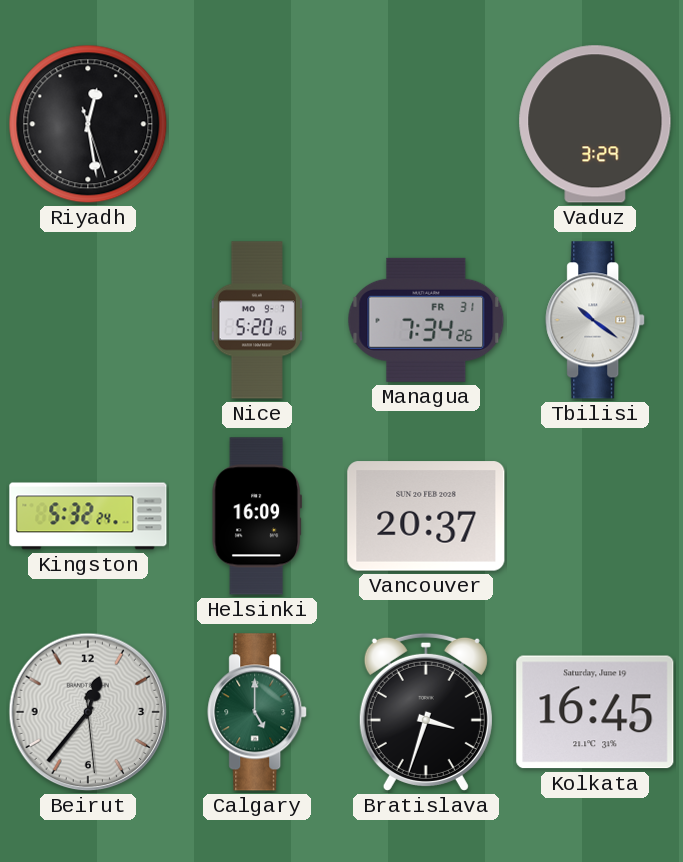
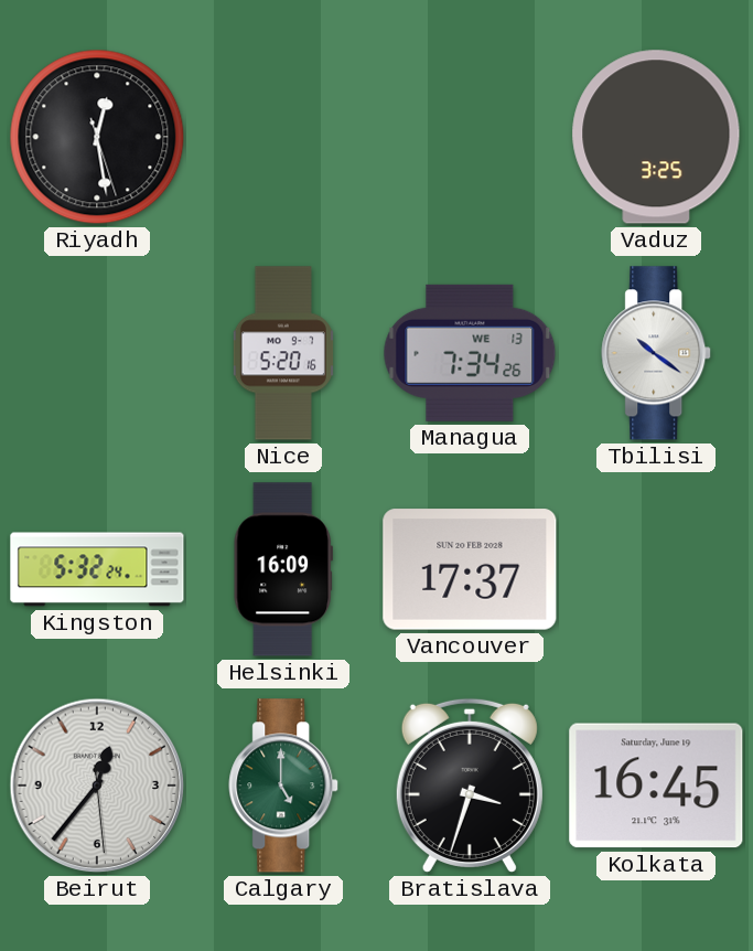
Vaduz: 3:29 -> 3:25 (656, 137)
Managua date: FR 31 -> WE 13 (470, 353)
Vancouver: 20:37 -> 17:37 (470, 569)
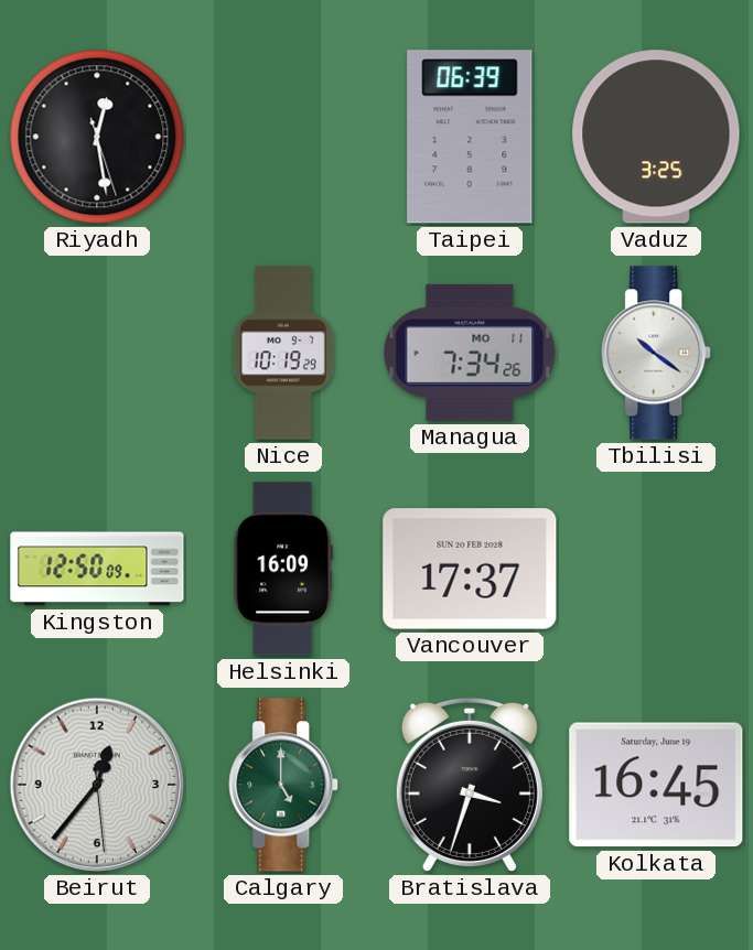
Taipei: none -> 06:39 (470, 137)
Nice: 5:20 -> 10:19 (283, 353)
Managua date: WE 13 -> MO 11 (470, 353)
Kingston: 5:32 -> 12:50 (97, 569)
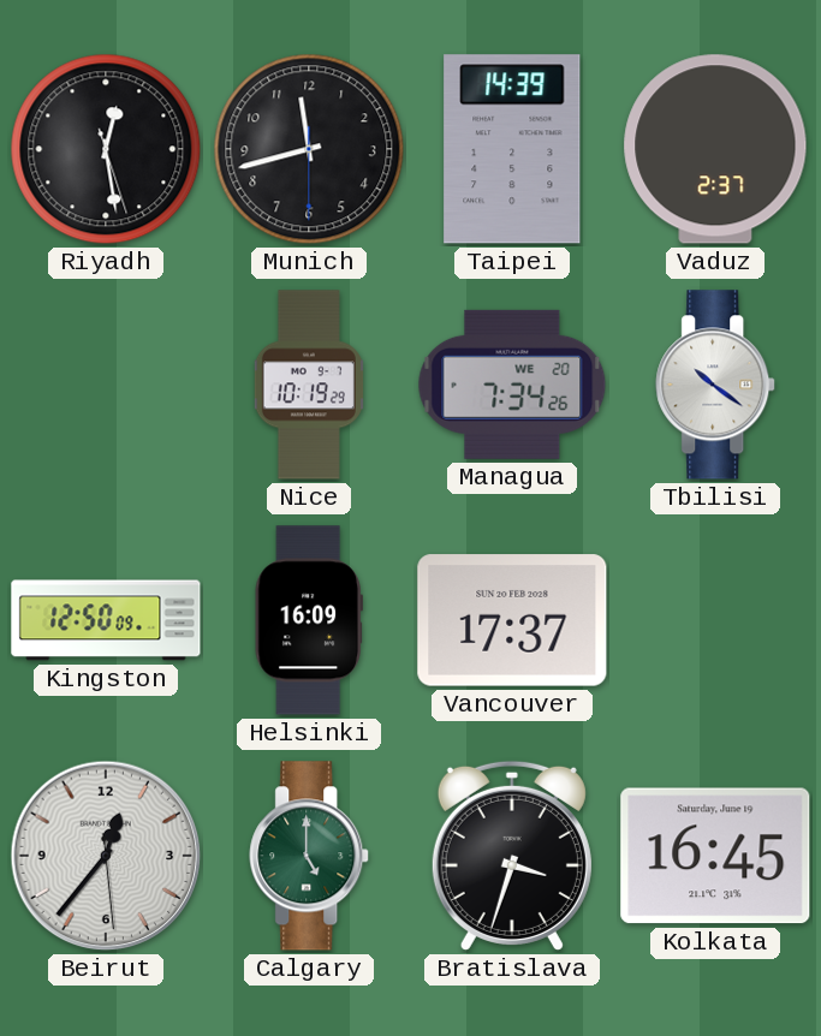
Munich: none -> 11:42 (309, 149)
Taipei: 06:39 -> 14:39 (512, 149)
Vaduz: 3:25 -> 2:37 (715, 149)
Managua date: MO 11 -> WE 20 (512, 385)
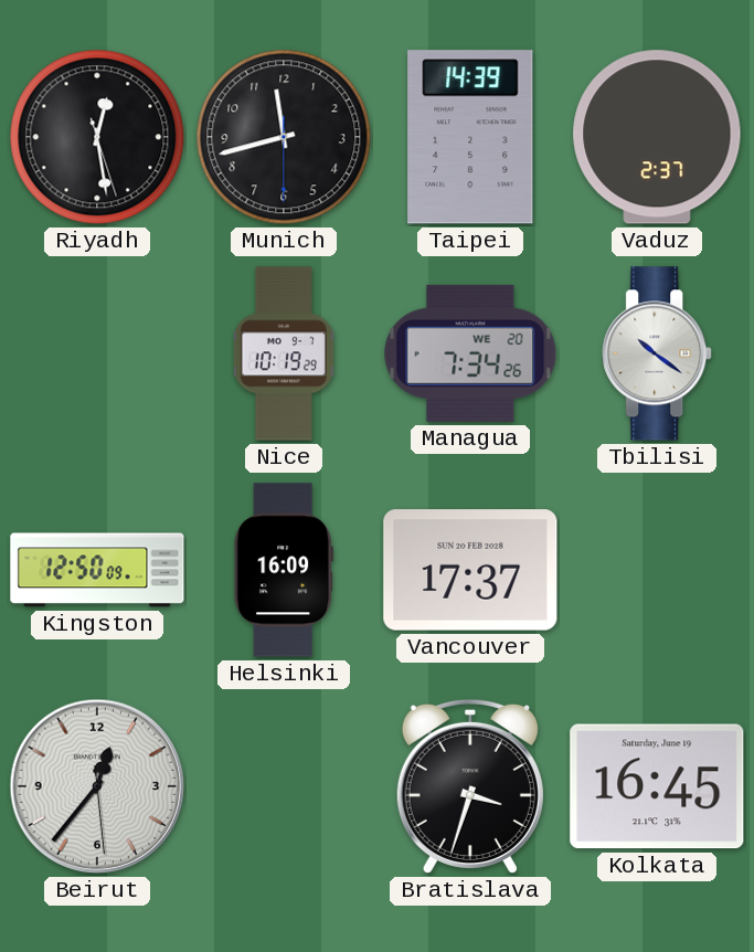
Calgary: 5:00 -> none (310, 856)
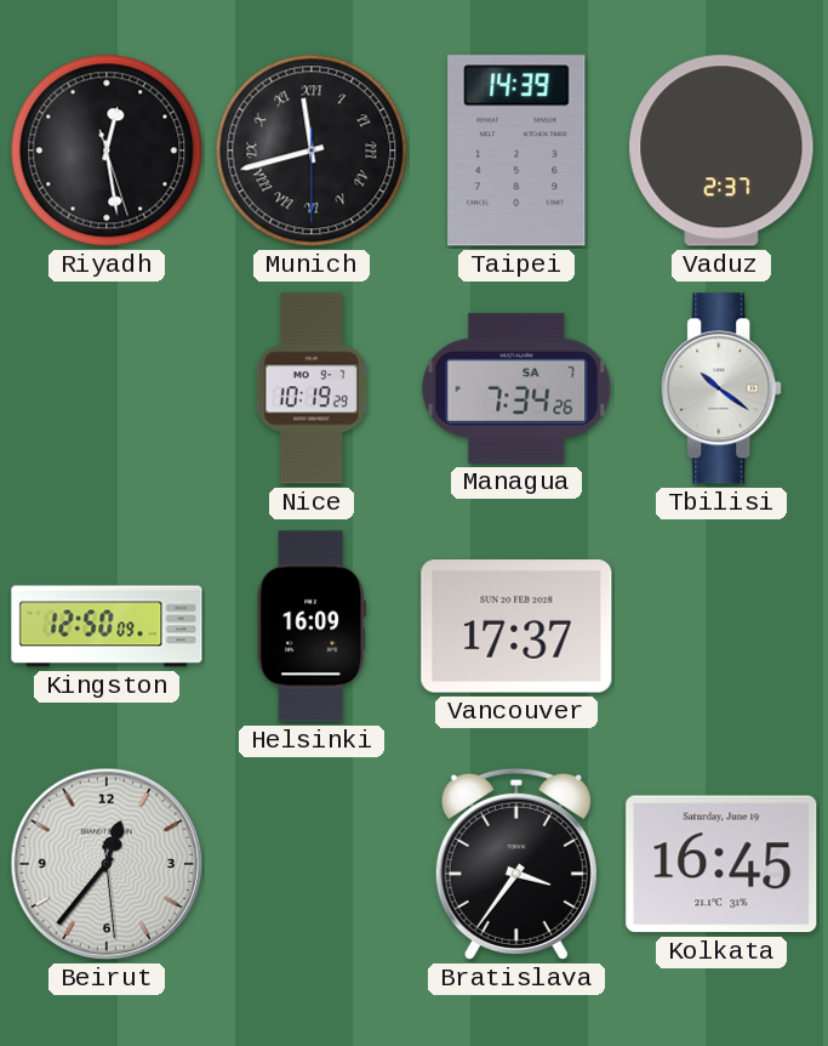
Munich numerals: Arabic -> Roman (312, 150)
Managua date: WE 20 -> SA 7 (516, 388)
Bratislava: 3:33 -> 3:36 (516, 864)
